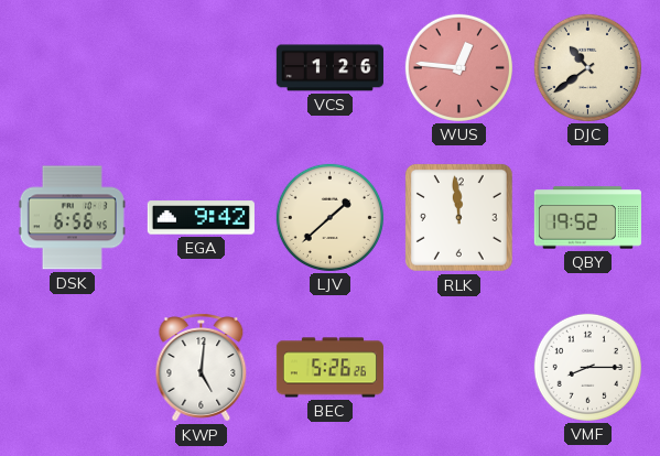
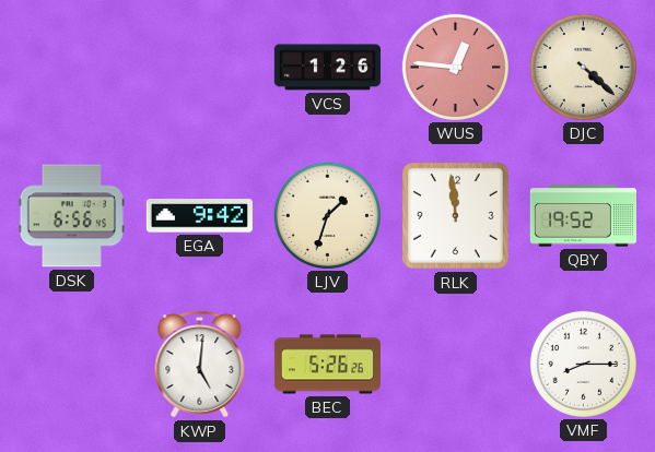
DJC: 10:39 -> 4:22 (583, 67)
LJV: 1:38 -> 1:33 (327, 215)
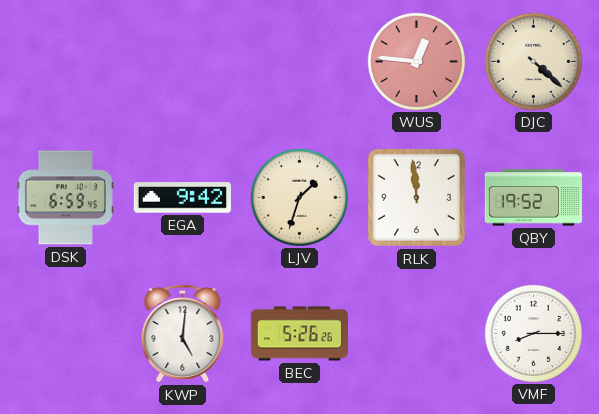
VCS: 1:26 -> none (327, 68)
DSK: 6:56 -> 6:59 (65, 198)
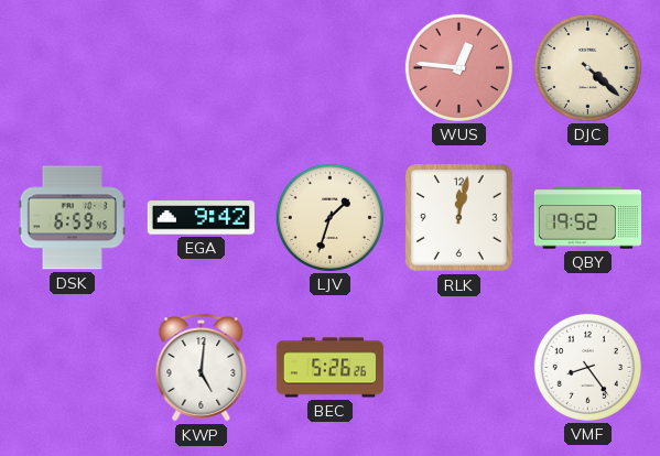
RLK: 11:59 -> 12:02 (458, 217)
VMF: 8:15 -> 8:24 (587, 367)
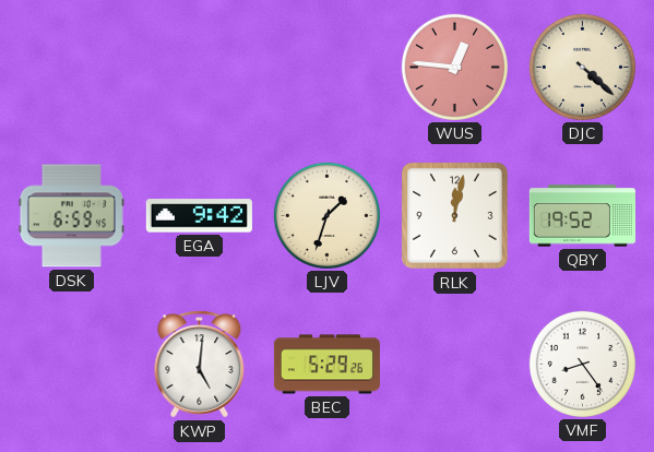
BEC: 5:26 -> 5:29 (326, 365)
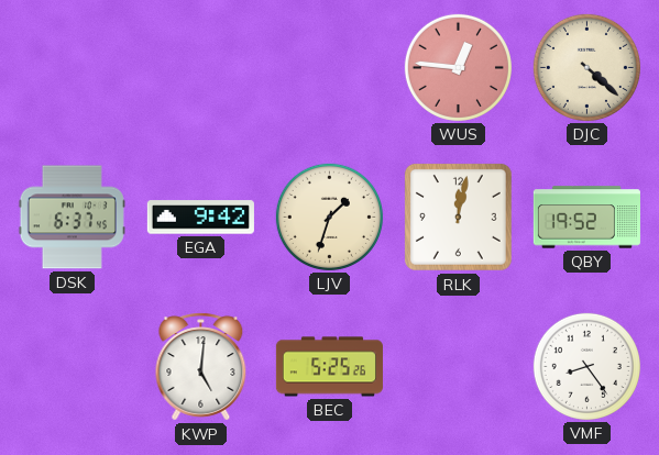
DSK: 6:59 -> 6:37 (72, 218)
BEC: 5:29 -> 5:25 (329, 367)
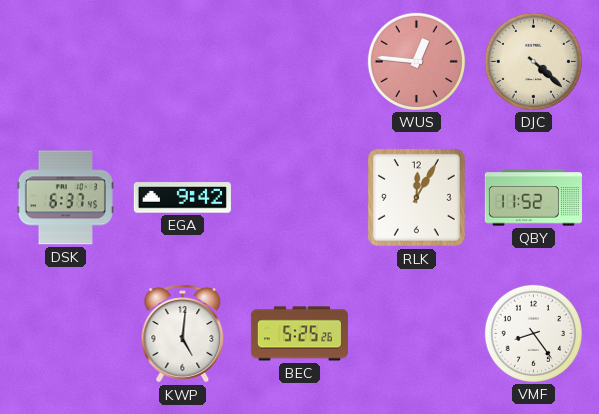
LJV: 1:33 -> none (329, 217)
RLK: 12:02 -> 12:05 (416, 197)
QBY: 19:52 -> 11:52 (533, 198)
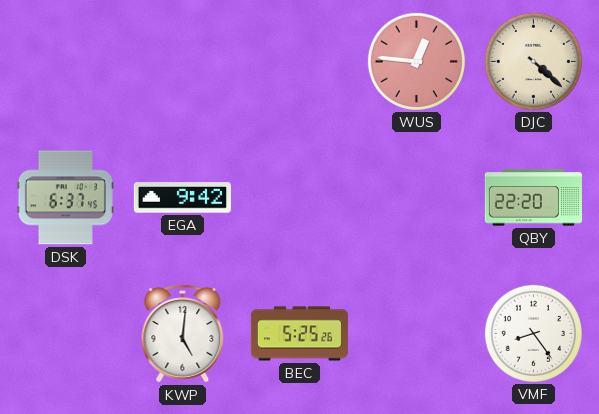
RLK: 12:05 -> none (416, 197)
QBY: 11:52 -> 22:20 (533, 198)
